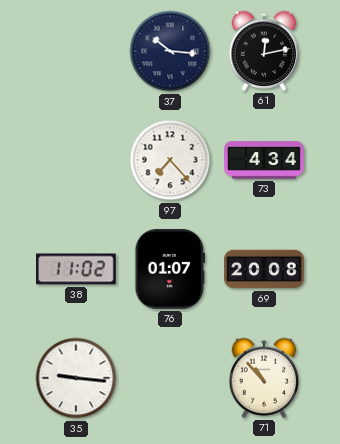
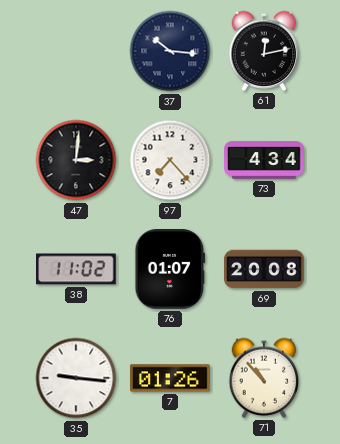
47: none -> 3:01 (76, 160)
7: none -> 01:26 (171, 378)
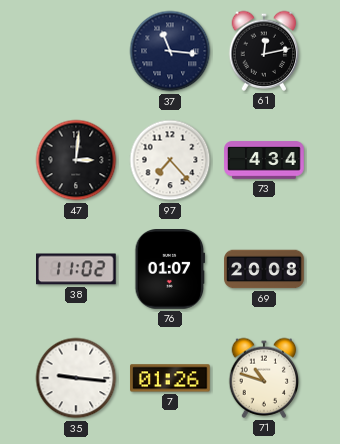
37: 10:16 -> 11:16 (170, 51)
71: 10:53 -> 10:48 (264, 378)
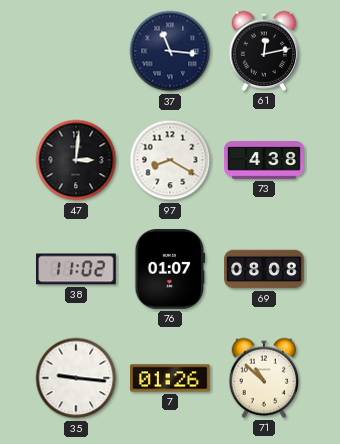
97: 7:23 -> 8:20 (170, 160)
73: 4:34 -> 4:38 (264, 160)
69: 20:08 -> 08:08 (264, 269)
71: 10:48 -> 10:52 (264, 378)
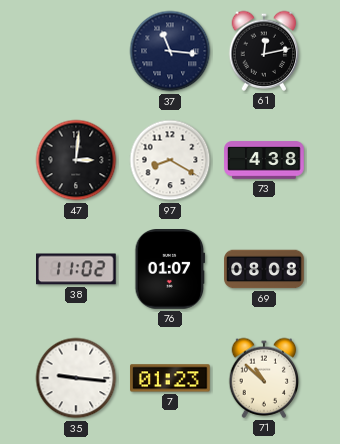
7: 01:26 -> 01:23 (171, 378)
